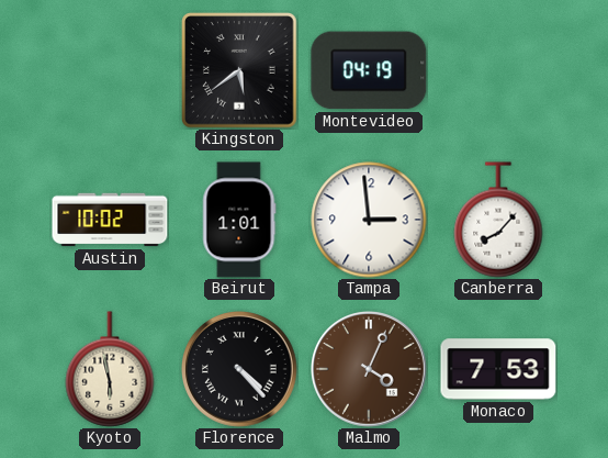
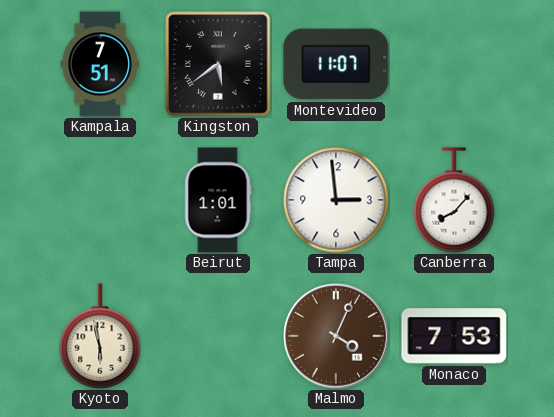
Kampala: none -> 7:51 (99, 64)
Montevideo: 04:19 -> 11:07 (336, 64)
Austin: 10:02 -> none (110, 220)
Florence: 4:23 -> none (240, 370)
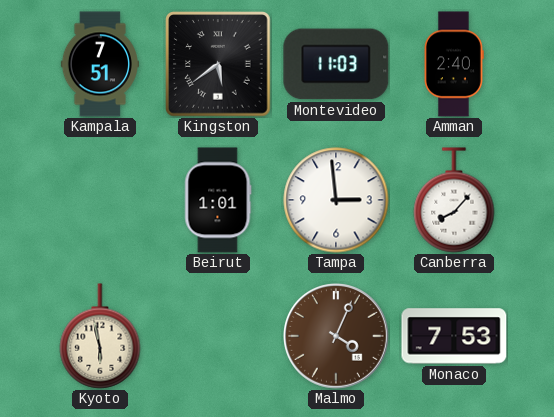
Montevideo: 11:07 -> 11:03 (336, 64)
Amman: none -> 2:40 (453, 64)
